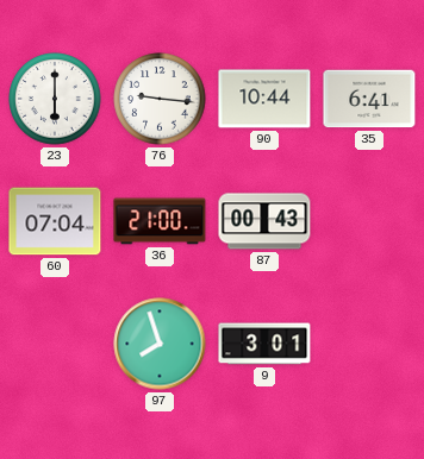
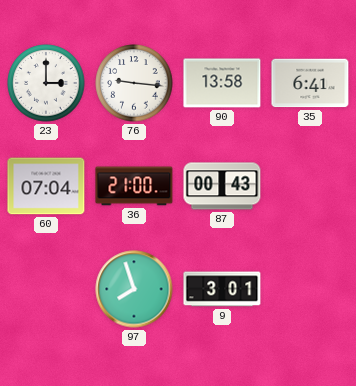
23: 6:00 -> 3:00 (46, 83)
90: 10:44 -> 13:58 (222, 83)
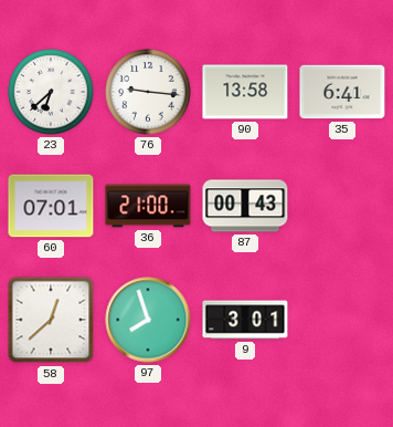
23: 3:00 -> 6:38 (51, 92)
60: 07:04 -> 07:01 (51, 206)
58: none -> 12:38 (51, 320)
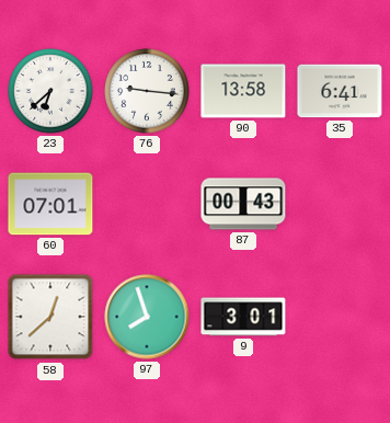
36: 21:00 -> none (148, 206)
